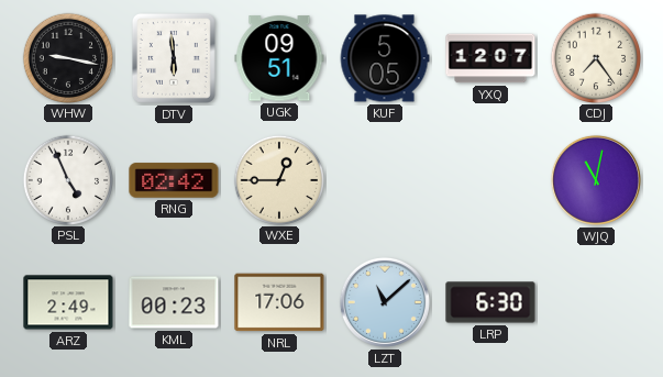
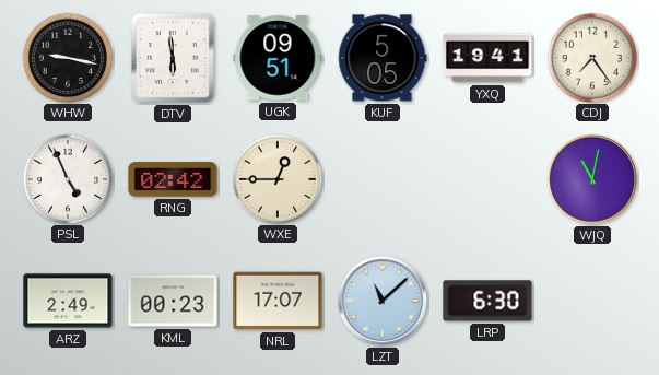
YXQ: 12:07 -> 19:41 (487, 58)
NRL: 17:06 -> 17:07 (278, 301)
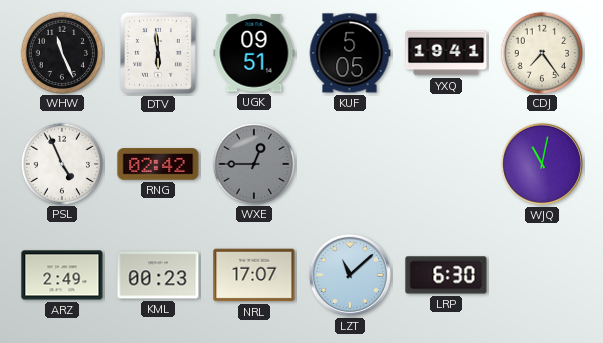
WHW: 9:17 -> 11:26 (61, 52)
WXE dial: cream -> grey (253, 163)
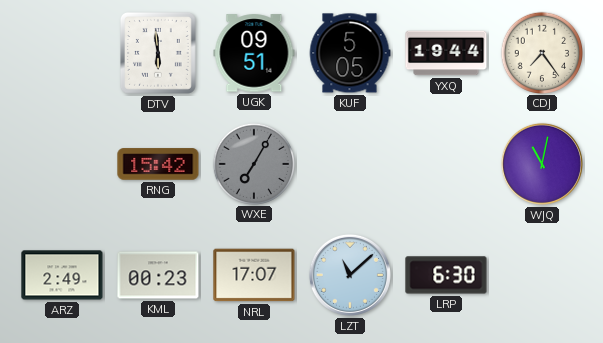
WHW: 11:26 -> none (61, 52)
YXQ: 19:41 -> 19:44 (446, 53)
PSL: 4:56 -> none (61, 163)
RNG: 02:42 -> 15:42 (158, 164)
WXE: 12:45 -> 7:05 (253, 163)
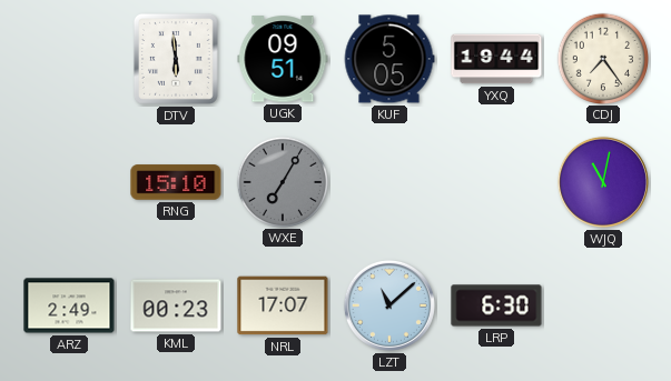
RNG: 15:42 -> 15:10 (176, 182)
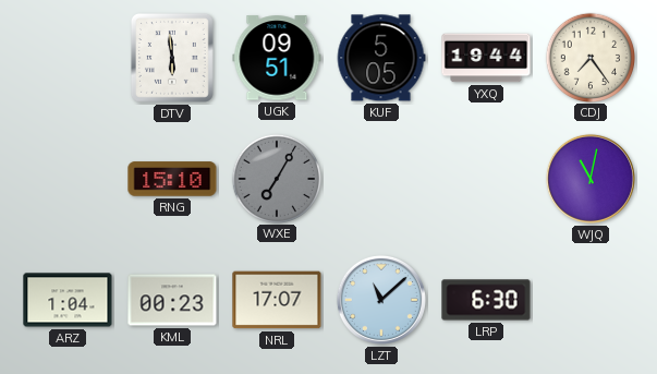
ARZ: 2:49 -> 1:04 (68, 300)
